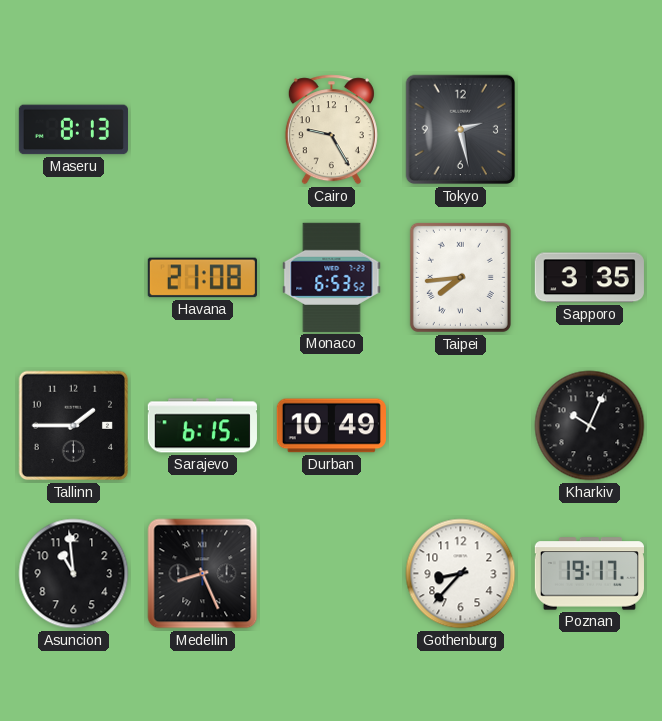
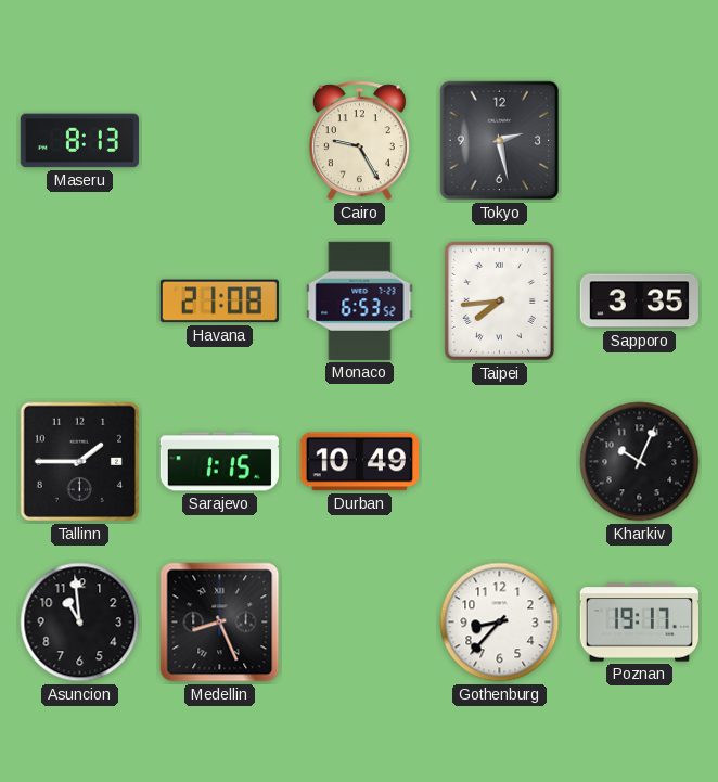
Sarajevo: 6:15 -> 1:15 (219, 462)
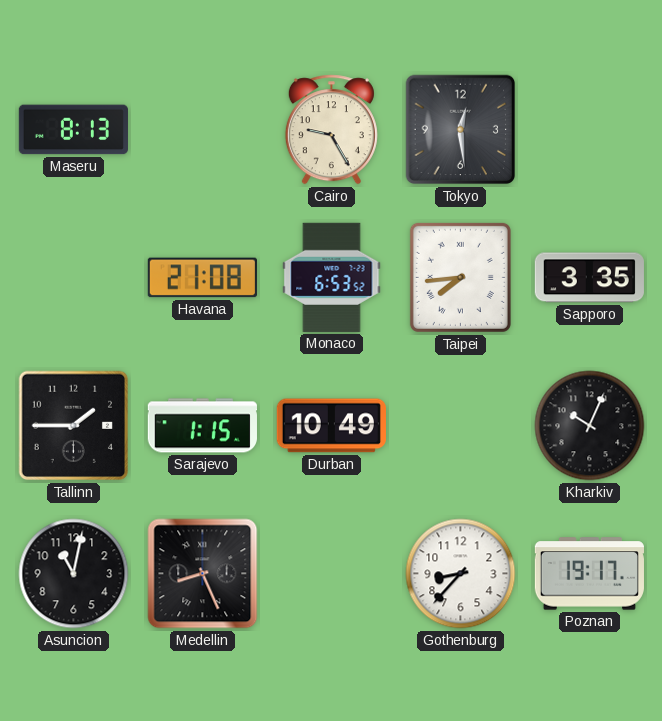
Tokyo: 2:28 -> 12:29 (461, 130)
Asuncion: 10:59 -> 11:02 (74, 574)
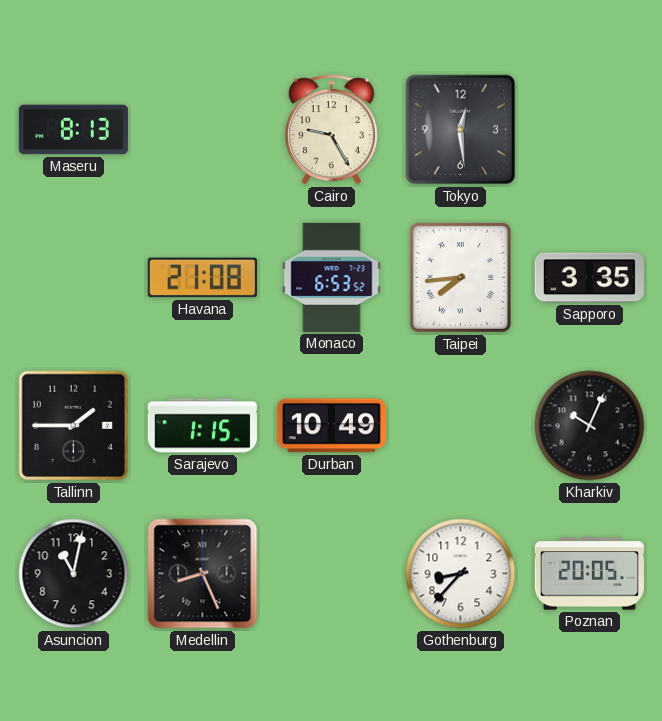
Poznan: 19:17 -> 20:05 (589, 574)
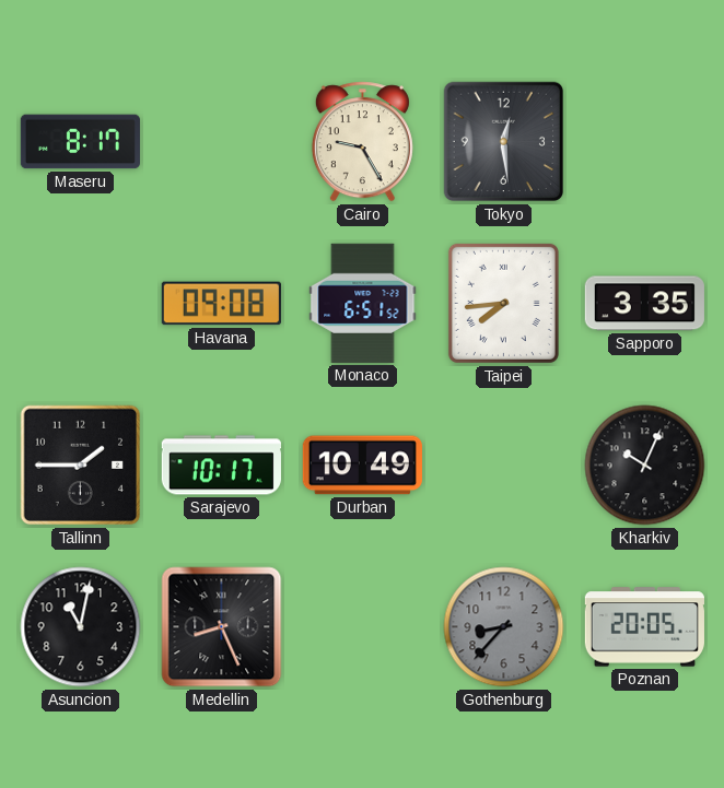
Maseru: 8:13 -> 8:17 (80, 142)
Havana: 21:08 -> 09:08 (221, 304)
Monaco: 6:53 -> 6:51 (363, 303)
Sarajevo: 1:15 -> 10:17 (221, 466)
Gothenburg dial: white -> grey (504, 627)
